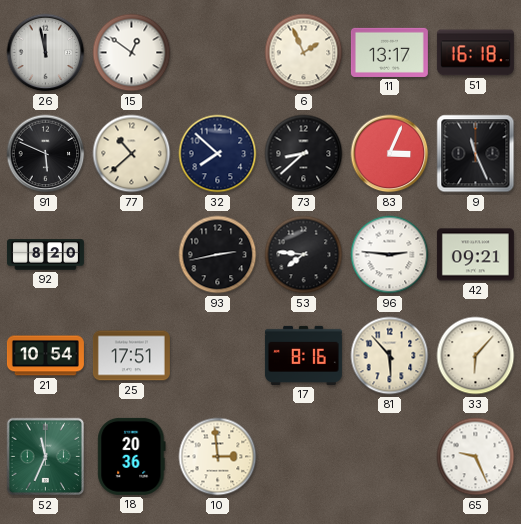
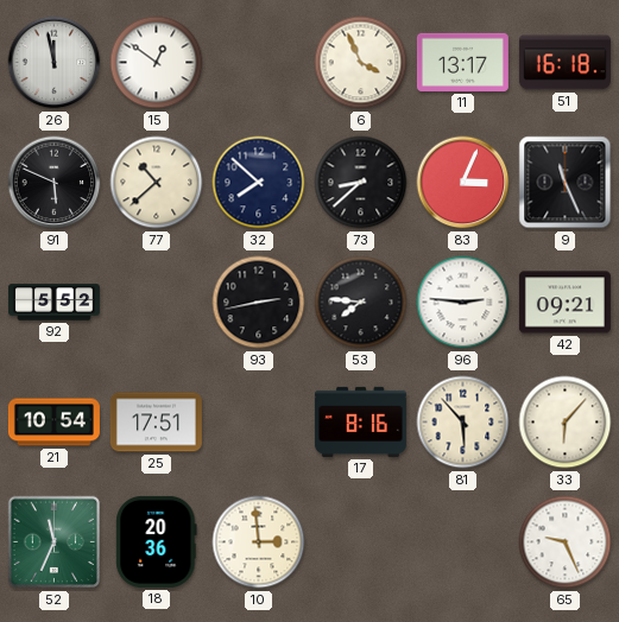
6: 1:56 -> 3:56 (361, 63)
92: 8:20 -> 5:52 (53, 303)
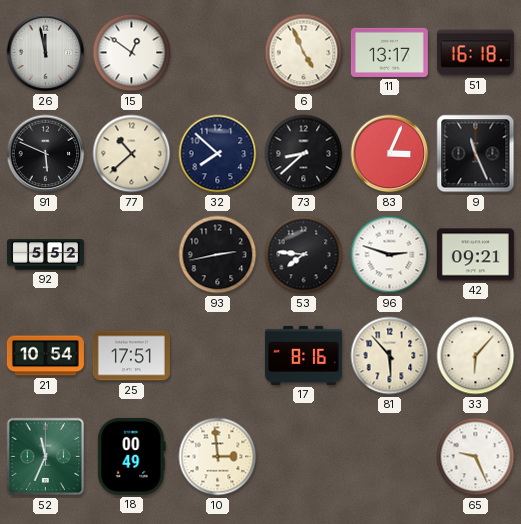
6: 3:56 -> 4:56 (304, 53)
96: 2:46 -> 2:48 (390, 255)
18: 20:36 -> 00:49 (132, 456)
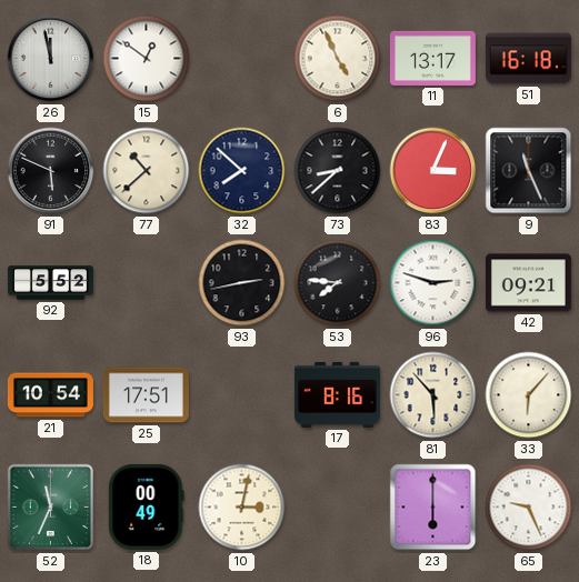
10: 2:59 -> 3:02 (242, 508)
23: none -> 6:00 (433, 508)
